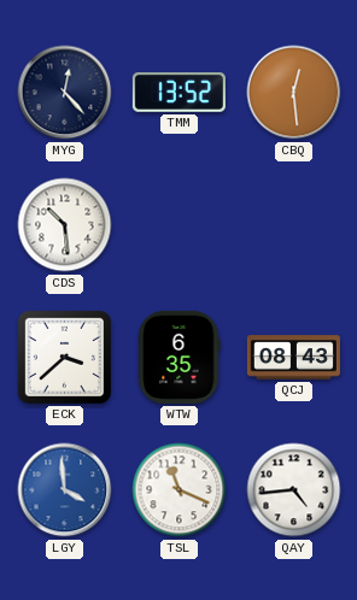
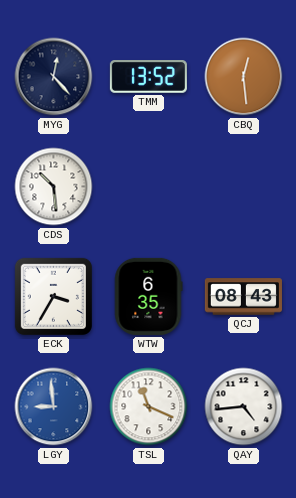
ECK: 3:38 -> 3:35 (53, 296)
LGY: 3:59 -> 8:59 (54, 407)
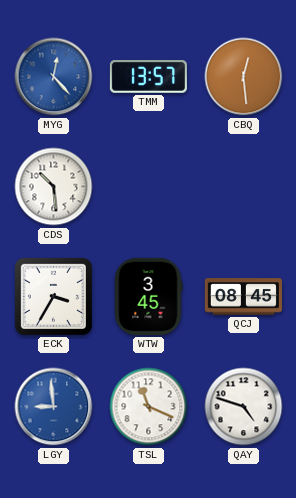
MYG dial: navy -> blue (54, 77)
TMM: 13:52 -> 13:57 (148, 77)
WTW: 6:35 -> 3:45 (149, 296)
QCJ: 08:43 -> 08:45 (243, 297)
QAY: 4:44 -> 4:48 (244, 407)
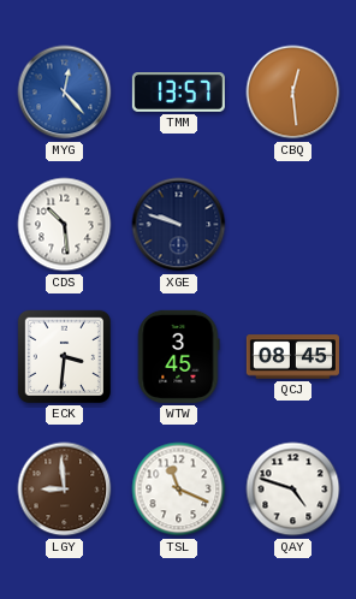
XGE: none -> 9:48 (179, 225)
ECK: 3:35 -> 3:31 (64, 356)
LGY dial: blue -> brown (65, 490)
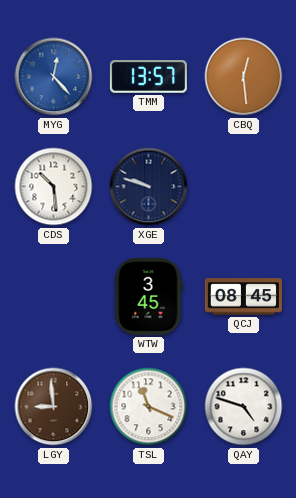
ECK: 3:31 -> none (64, 356)
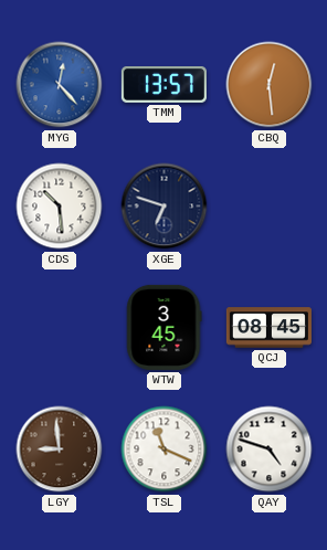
XGE: 9:48 -> 6:48 (165, 207)
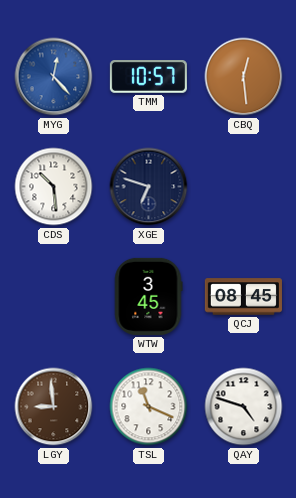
TMM: 13:57 -> 10:57 (148, 77)
